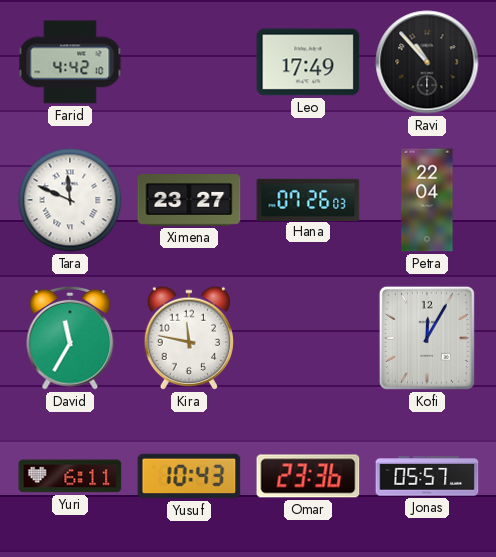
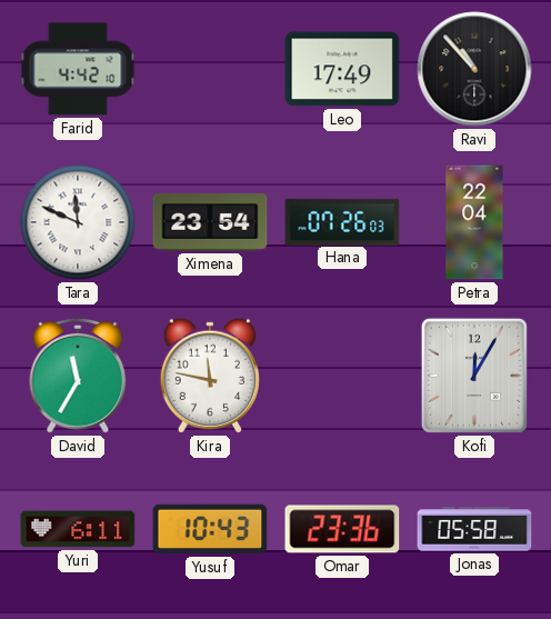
Ximena: 23:27 -> 23:54 (210, 223)
Jonas: 05:57 -> 05:58 (474, 529)
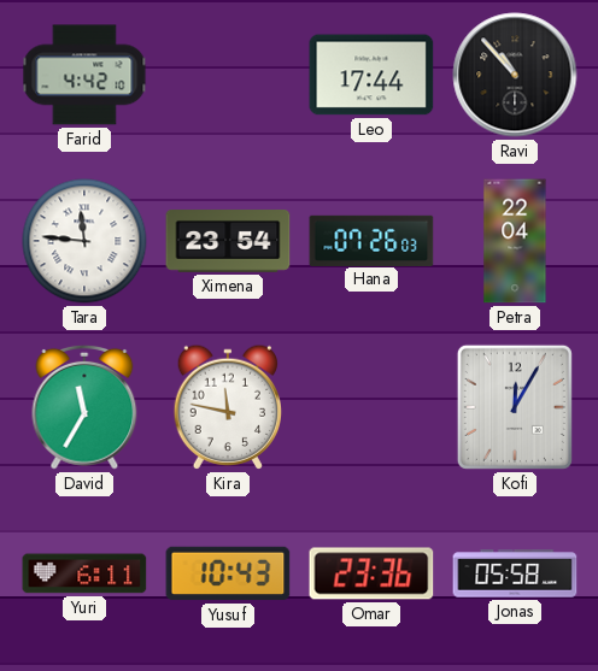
Leo: 17:49 -> 17:44 (371, 75)
Tara: 11:49 -> 11:46 (84, 241)
